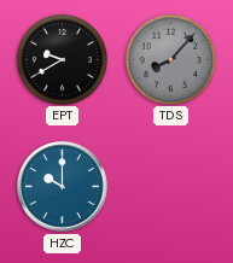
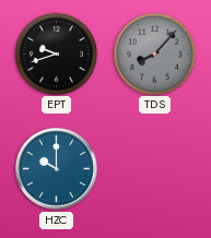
EPT: 9:40 -> 9:42 (56, 53)
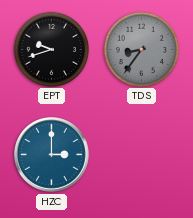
TDS: 8:07 -> 8:36 (141, 49)
HZC: 10:00 -> 3:00 (52, 155)
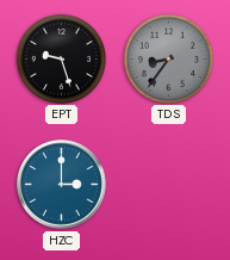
EPT: 9:42 -> 9:27 (61, 58)
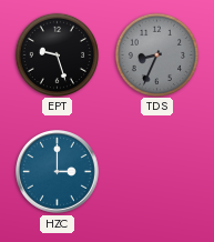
TDS: 8:36 -> 8:34 (156, 54)
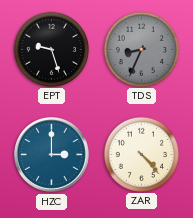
ZAR: none -> 4:23 (141, 154)
